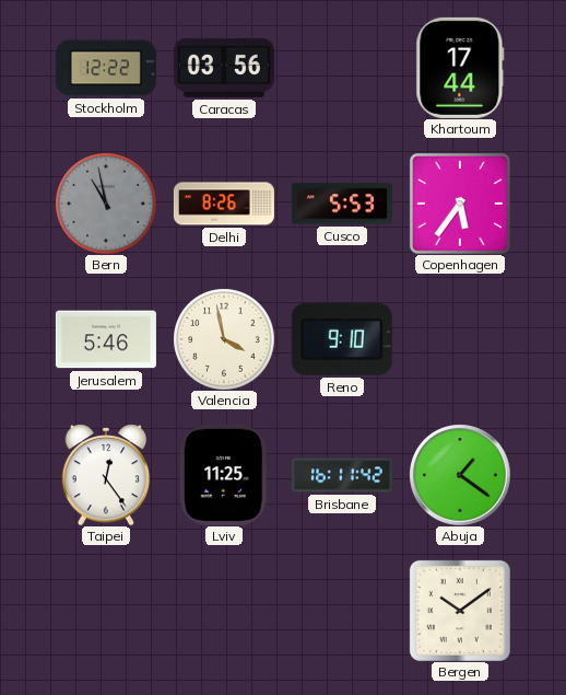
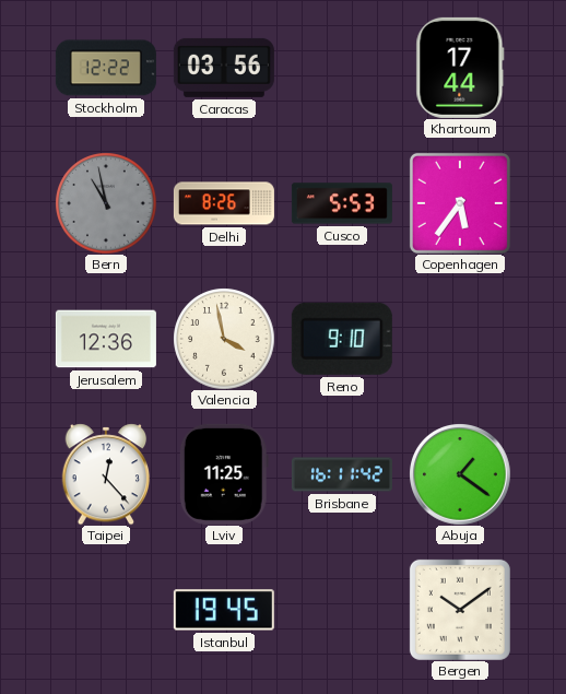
Jerusalem: 5:46 -> 12:36 (106, 339)
Taipei: 12:24 -> 12:23 (106, 474)
Istanbul: none -> 19:45 (224, 610)
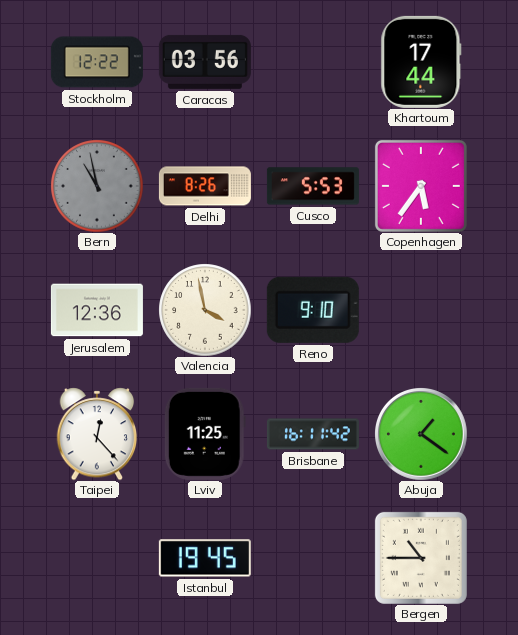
Bergen: 10:09 -> 10:45 (421, 558)
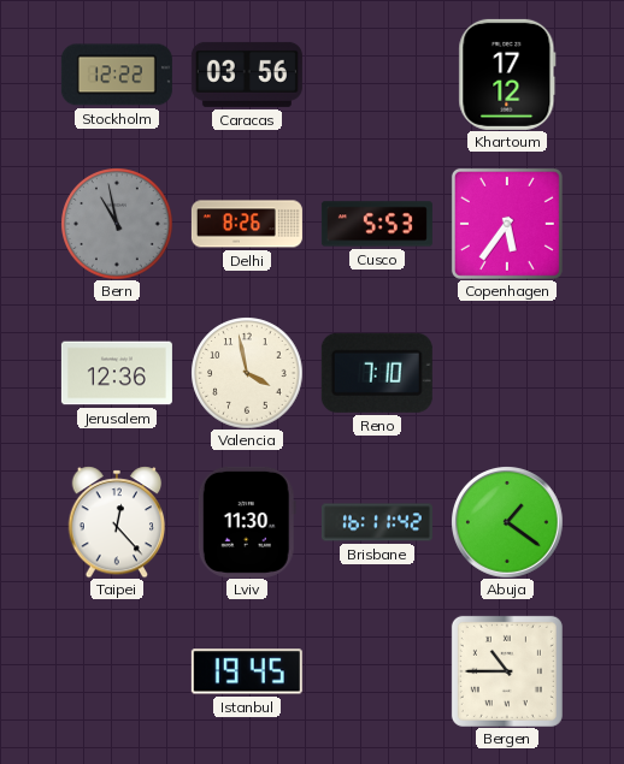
Khartoum: 17:44 -> 17:12 (507, 75)
Reno: 9:10 -> 7:10 (377, 373)
Lviv: 11:25 -> 11:30 (247, 522)
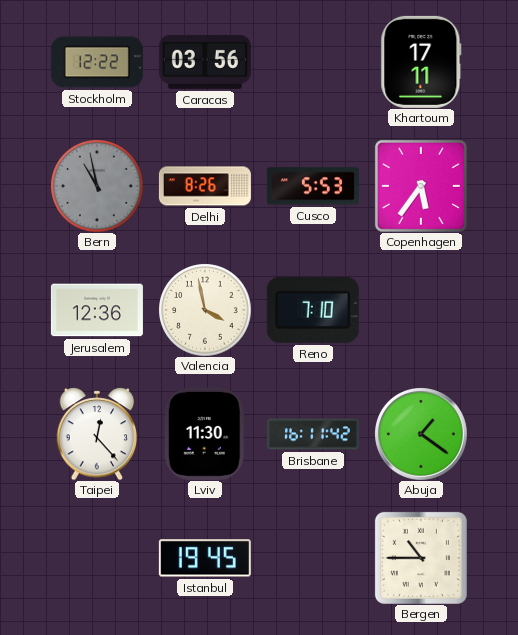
Khartoum: 17:12 -> 17:11 (421, 62)
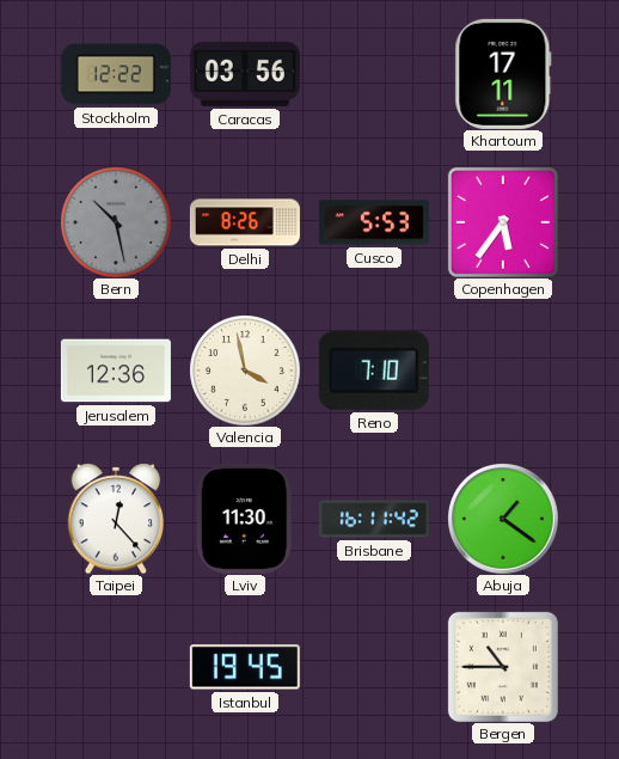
Bern: 10:58 -> 10:28 (116, 222)
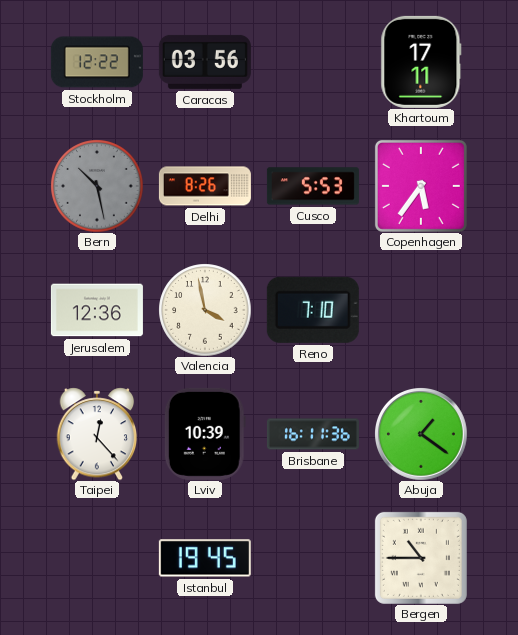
Lviv: 11:30 -> 10:39 (205, 434)
Brisbane: 16:11:42 -> 16:11:36 (313, 434)
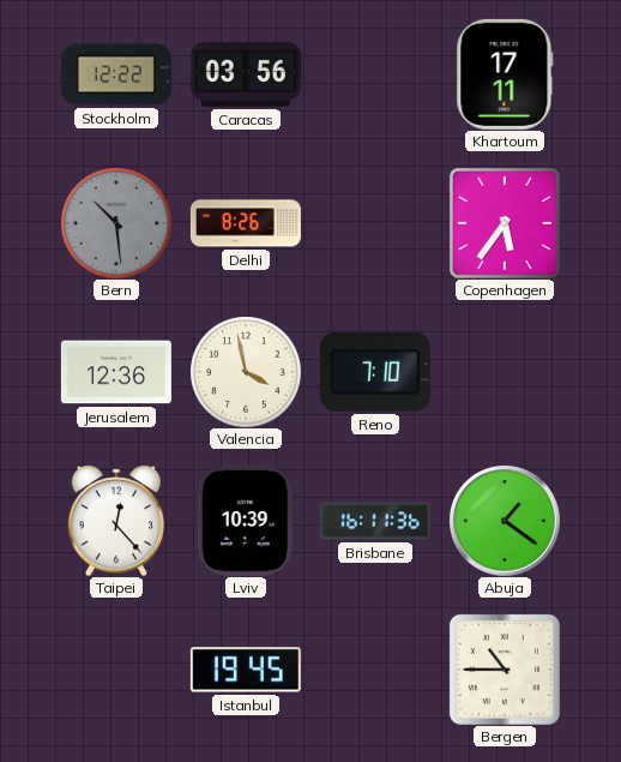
Bern: 10:28 -> 10:29 (116, 223)
Cusco: 5:53 -> none (313, 186)
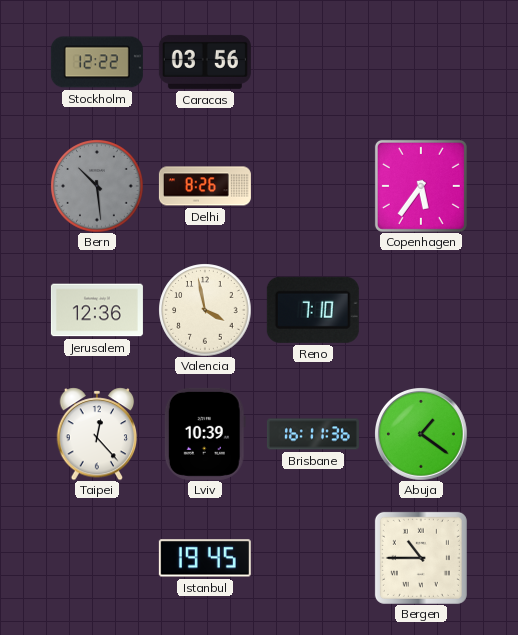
Khartoum: 17:11 -> none (505, 74)
